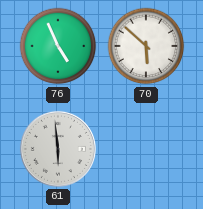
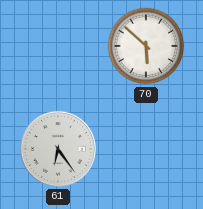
76: 4:56 -> none (58, 46)
61: 5:59 -> 6:24 (58, 149)
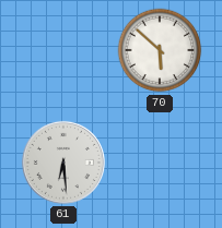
61: 6:24 -> 6:29 (63, 163)
